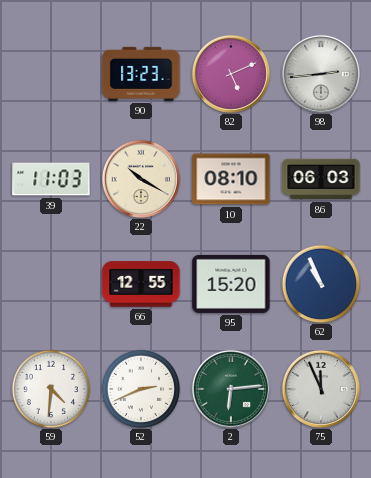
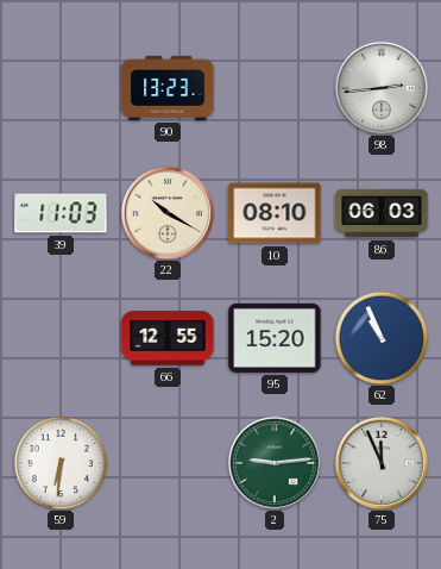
82: 5:11 -> none (231, 74)
59: 4:31 -> 6:31 (61, 463)
52: 2:41 -> none (141, 389)
2: 6:14 -> 9:14 (275, 463)
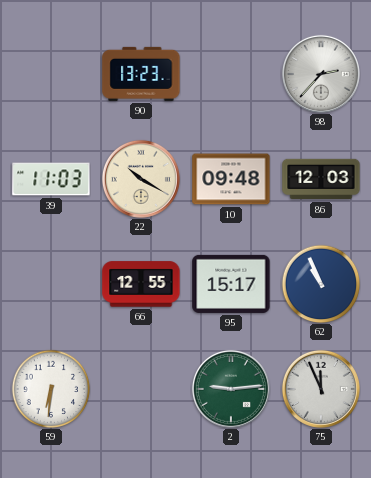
98: 2:44 -> 2:37 (321, 74)
10: 08:10 -> 09:48 (231, 179)
86: 06:03 -> 12:03 (321, 179)
95: 15:20 -> 15:17 (231, 284)
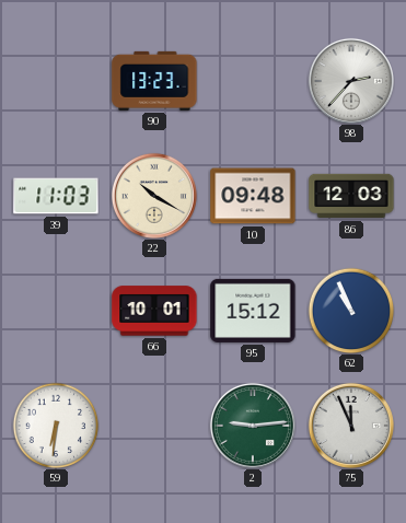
66: 12:55 -> 10:01 (154, 311)
95: 15:17 -> 15:12 (253, 311)
